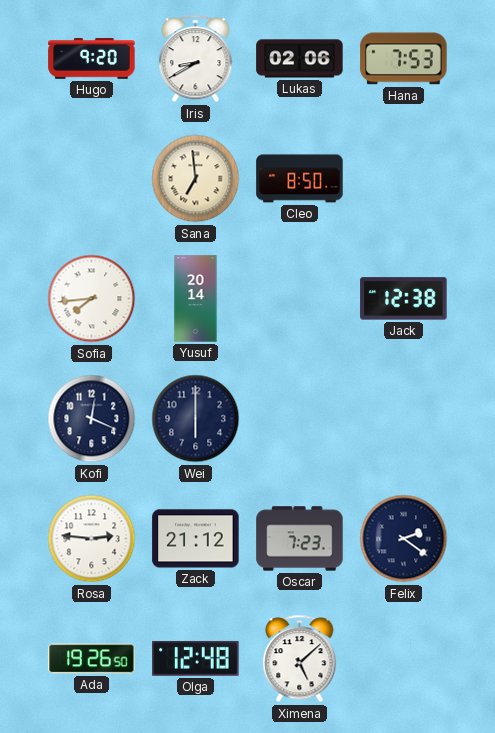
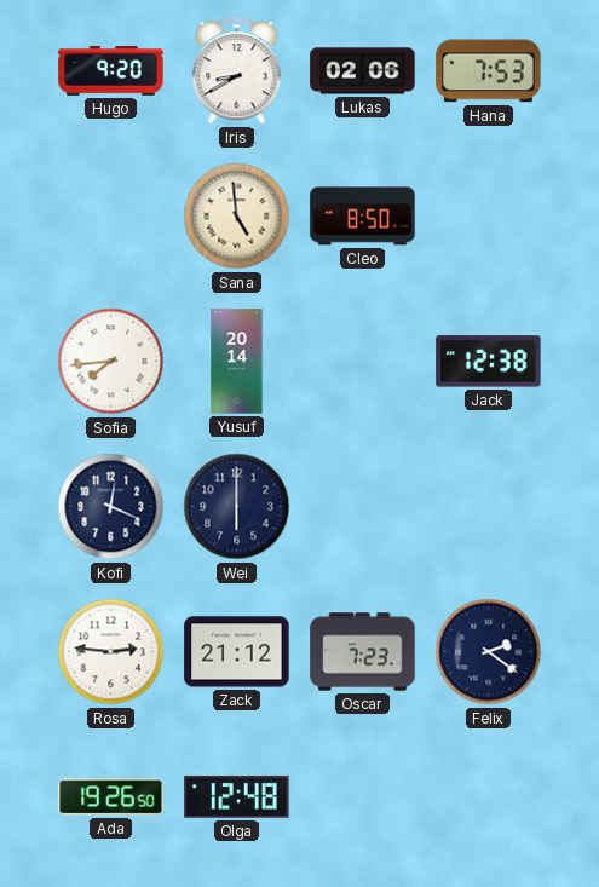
Sana: 6:59 -> 4:59 (237, 217)
Ximena: 5:08 -> none (300, 659)
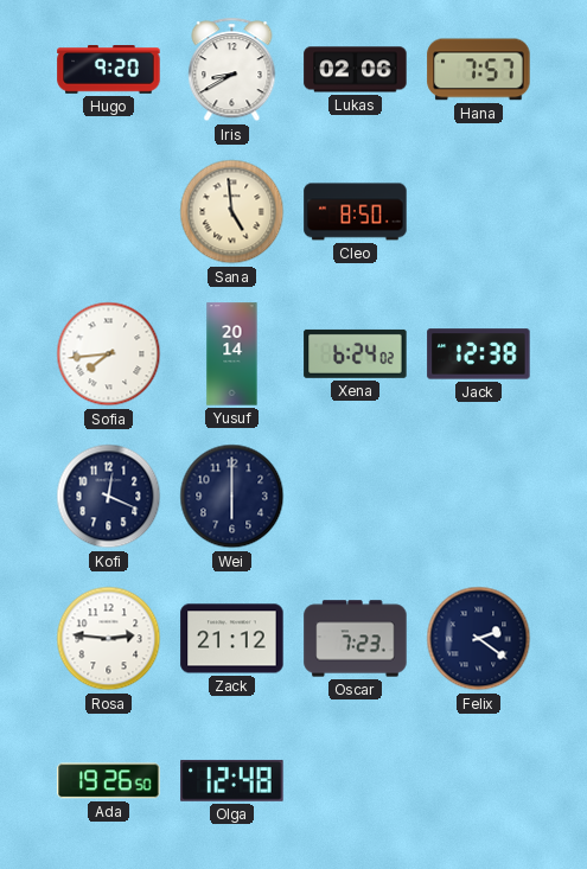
Hana: 7:53 -> 7:57 (479, 70)
Xena: none -> 6:24 (356, 353)
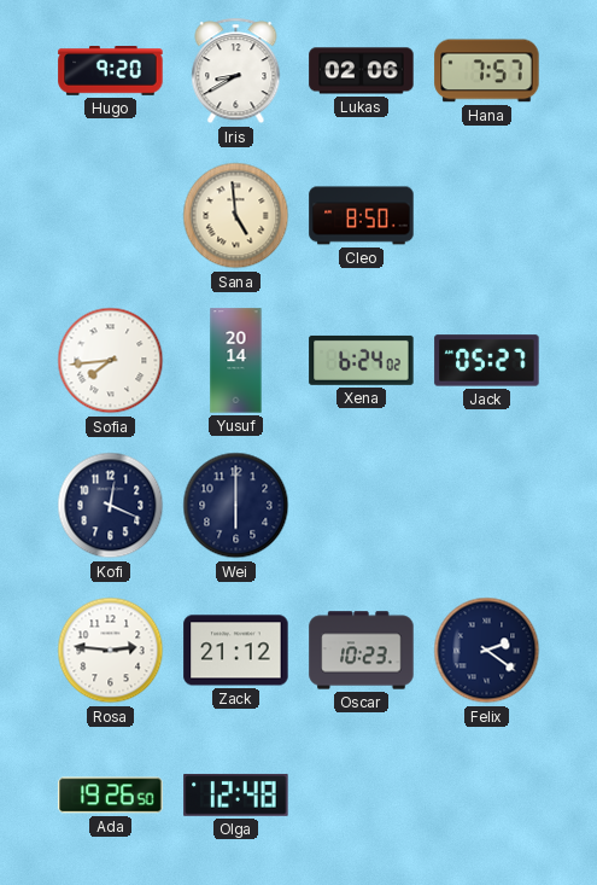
Jack: 12:38 -> 05:27 (487, 361)
Oscar: 7:23 -> 10:23 (362, 651)
